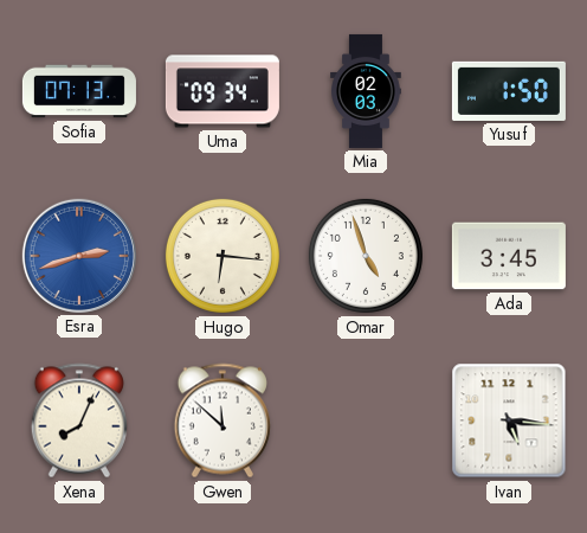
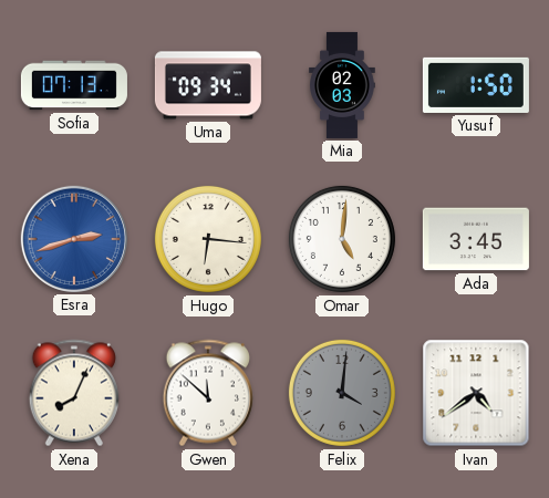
Omar: 4:57 -> 5:01 (342, 239)
Felix: none -> 4:01 (342, 393)
Ivan: 5:16 -> 4:39 (476, 393)
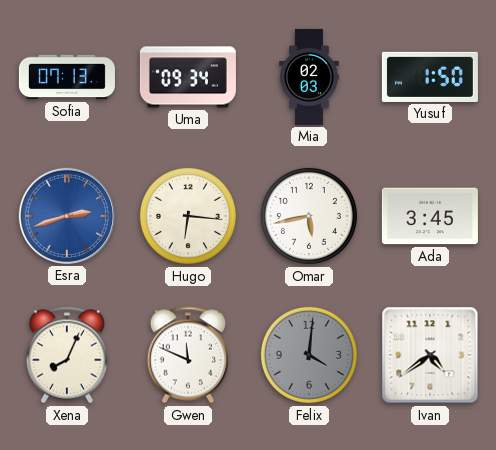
Omar: 5:01 -> 5:43 (309, 216)
Gwen: 11:52 -> 11:49 (188, 355)
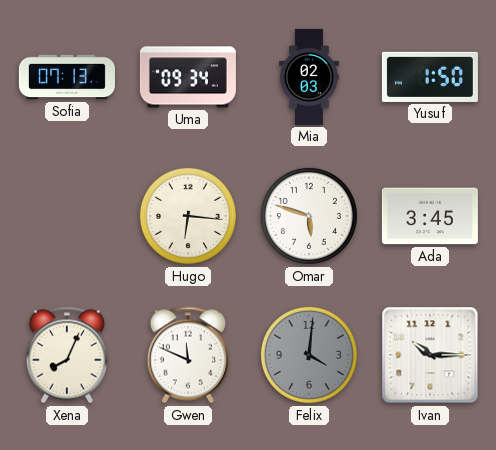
Esra: 2:42 -> none (67, 216)
Omar: 5:43 -> 5:48 (309, 216)
Ivan: 4:39 -> 10:15 (430, 355)
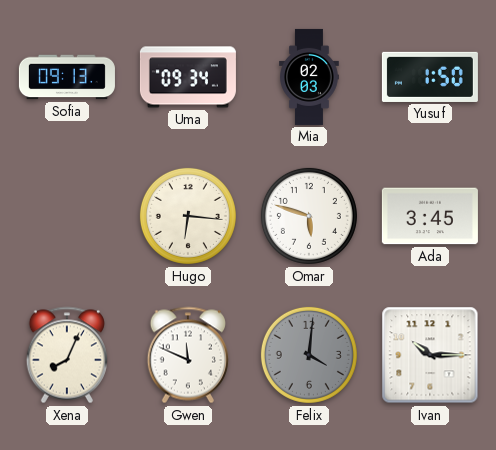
Sofia: 07:13 -> 09:13 (67, 77)
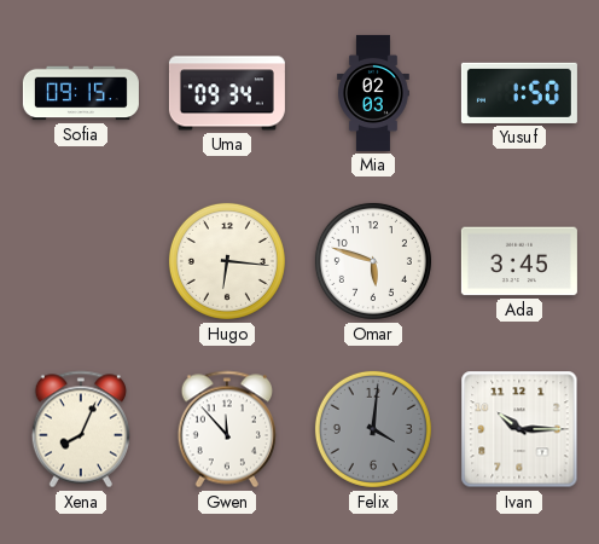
Sofia: 09:13 -> 09:15 (81, 93)
Gwen: 11:49 -> 11:53 (227, 429)
